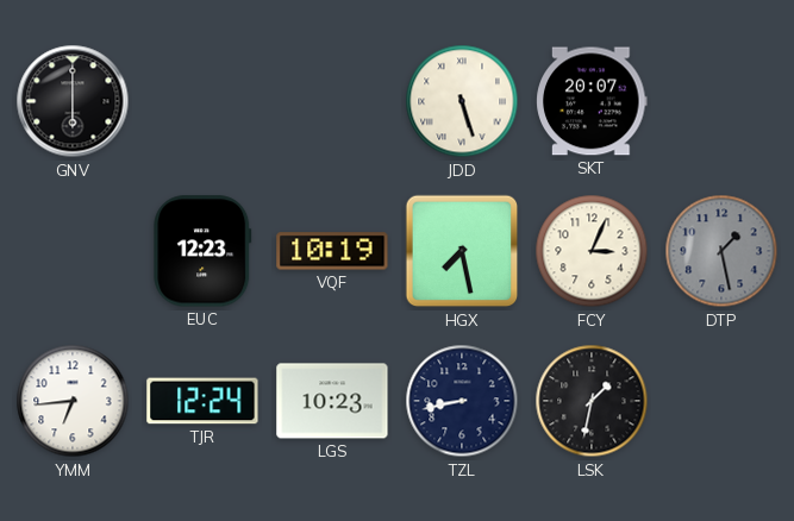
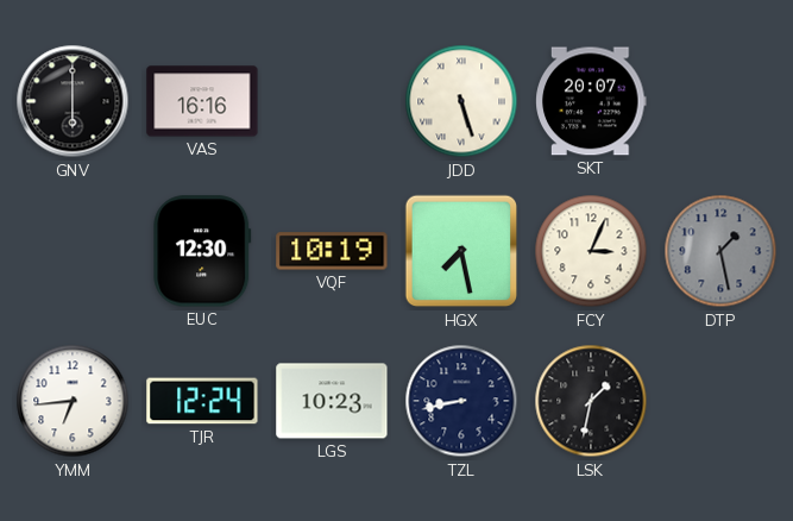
VAS: none -> 16:16 (202, 101)
EUC: 12:23 -> 12:30 (202, 251)
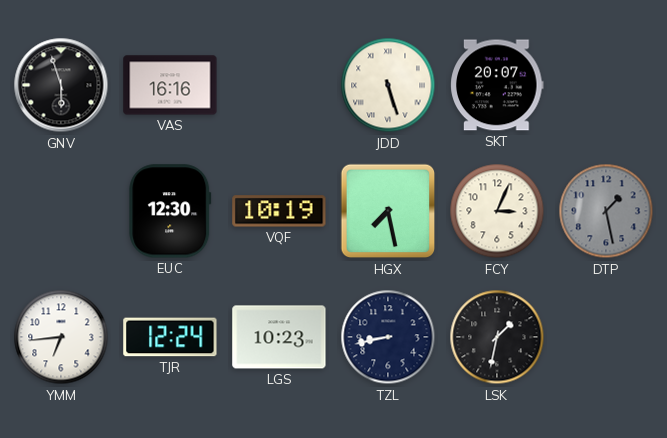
GNV: 6:00 -> 5:57 (61, 85)
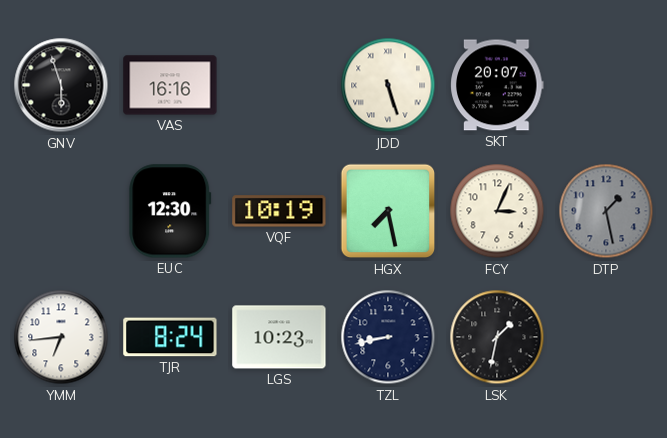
TJR: 12:24 -> 8:24 (170, 337)
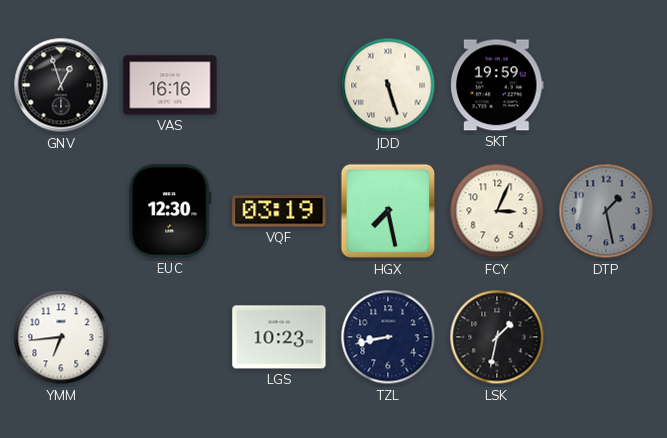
GNV: 5:57 -> 12:57 (61, 85)
SKT: 20:07 -> 19:59 (497, 85)
VQF: 10:19 -> 03:19 (279, 211)
TJR: 8:24 -> none (170, 337)
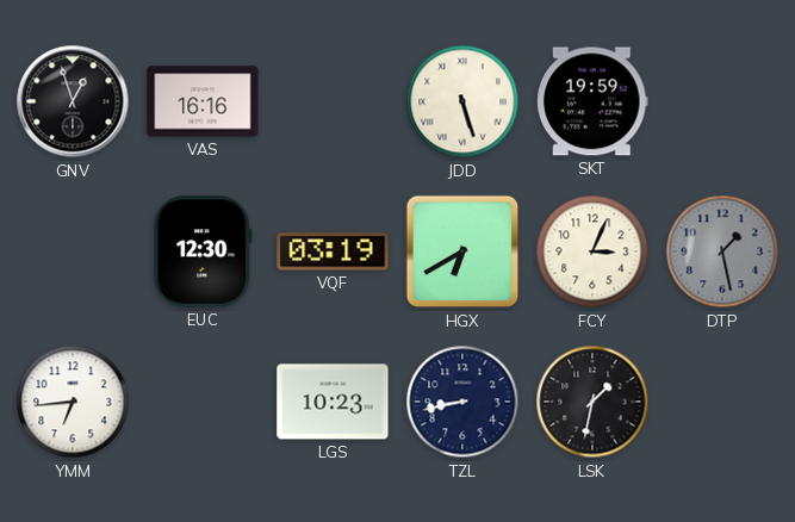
HGX: 7:28 -> 6:40 (462, 251)
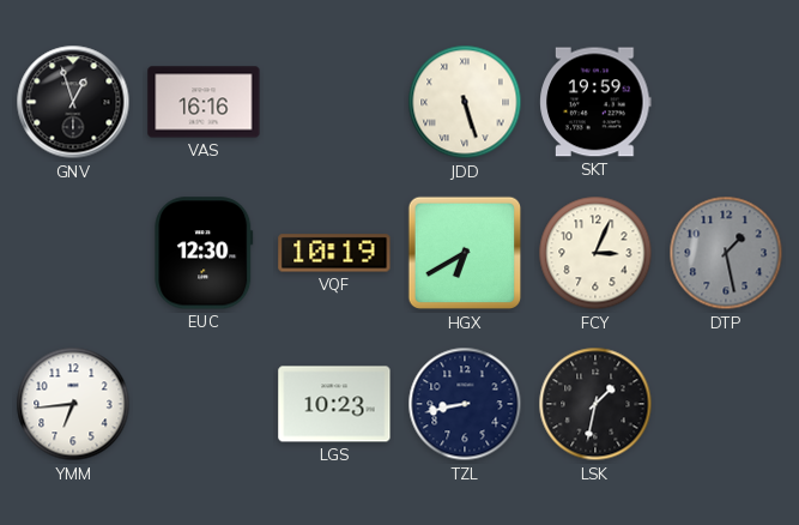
VQF: 03:19 -> 10:19 (334, 253)
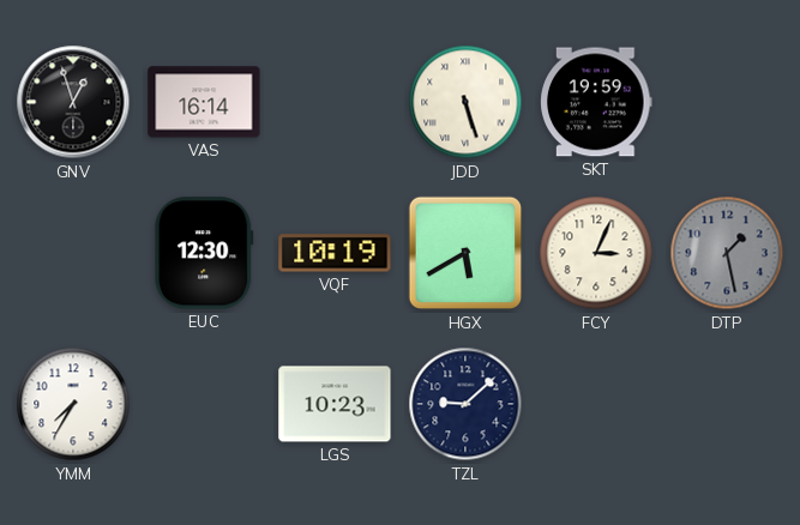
VAS: 16:16 -> 16:14 (204, 102)
HGX: 6:40 -> 5:40 (465, 253)
YMM: 6:44 -> 7:35 (73, 404)
TZL: 8:43 -> 9:08 (465, 404)
LSK: 1:32 -> none (595, 404)
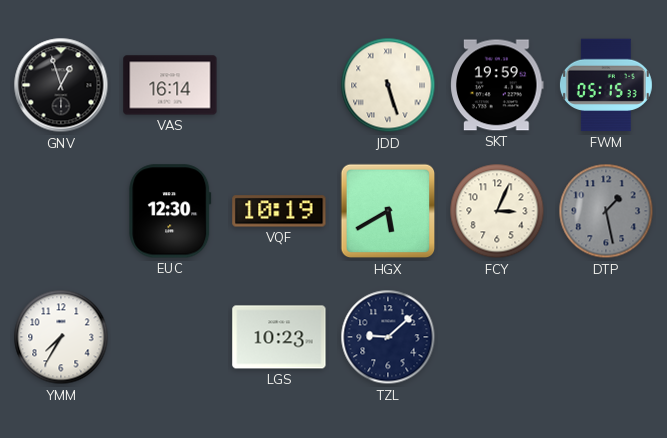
FWM: none -> 05:15 (606, 85)
